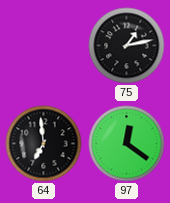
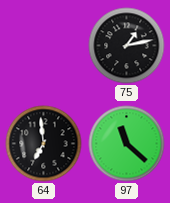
97: 12:21 -> 11:22 (127, 144)
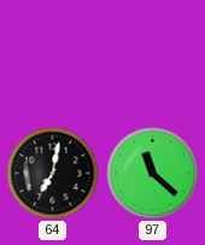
75: 1:13 -> none (127, 46)
64: 6:59 -> 7:02 (53, 174)
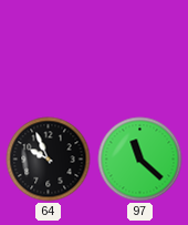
64: 7:02 -> 9:56 (49, 160)
